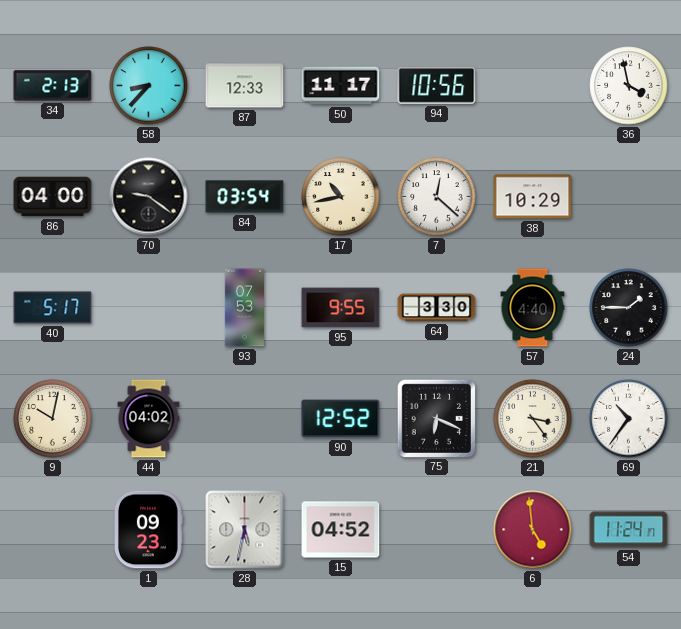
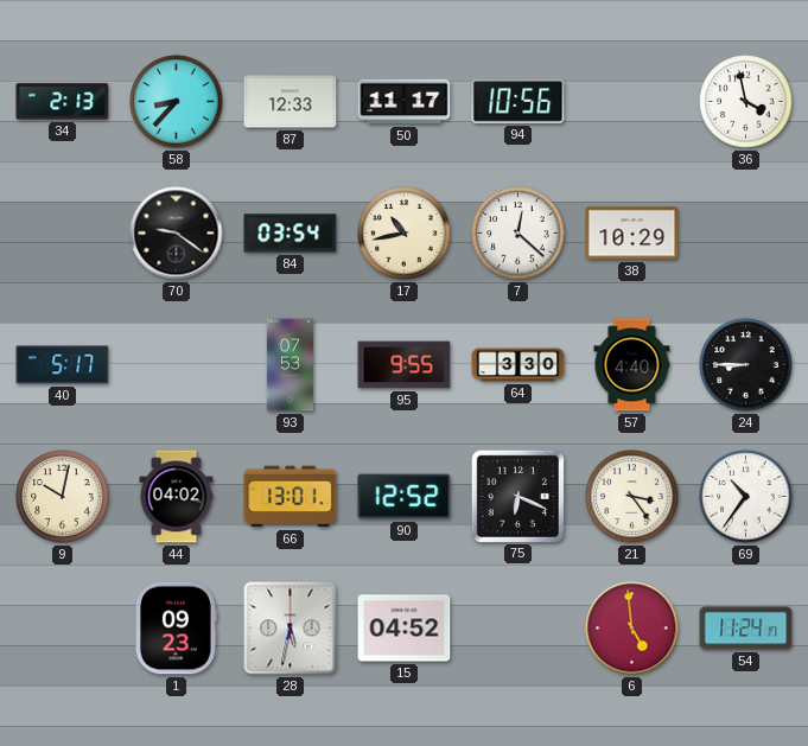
86: 04:00 -> none (53, 197)
24: 1:45 -> 8:45 (746, 365)
66: none -> 13:01 (291, 497)
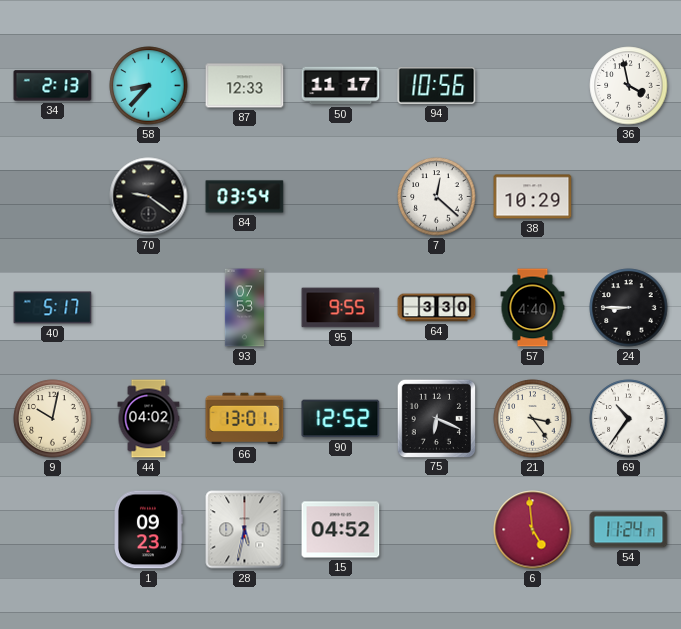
17: 10:43 -> none (405, 234)
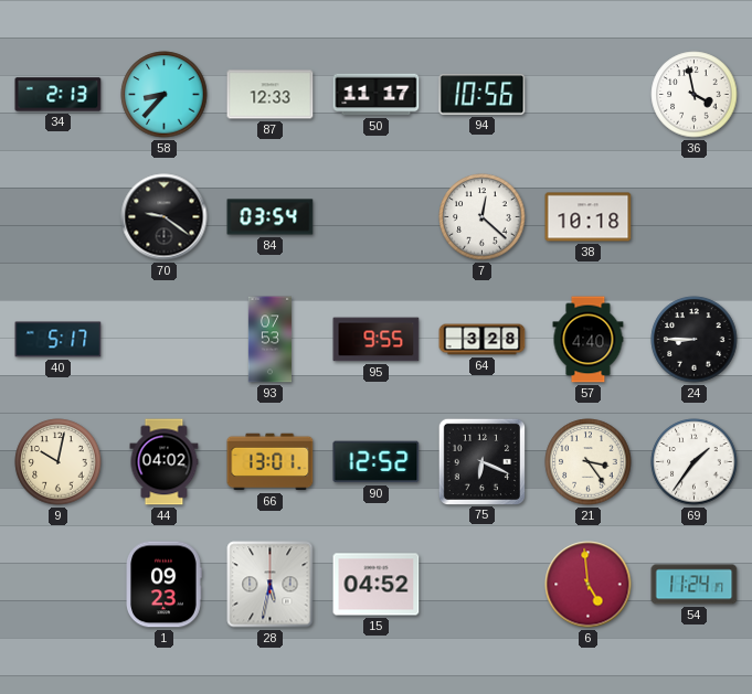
38: 10:29 -> 10:18 (589, 217)
64: 3:30 -> 3:28 (483, 340)
69: 10:36 -> 1:36 (695, 462)
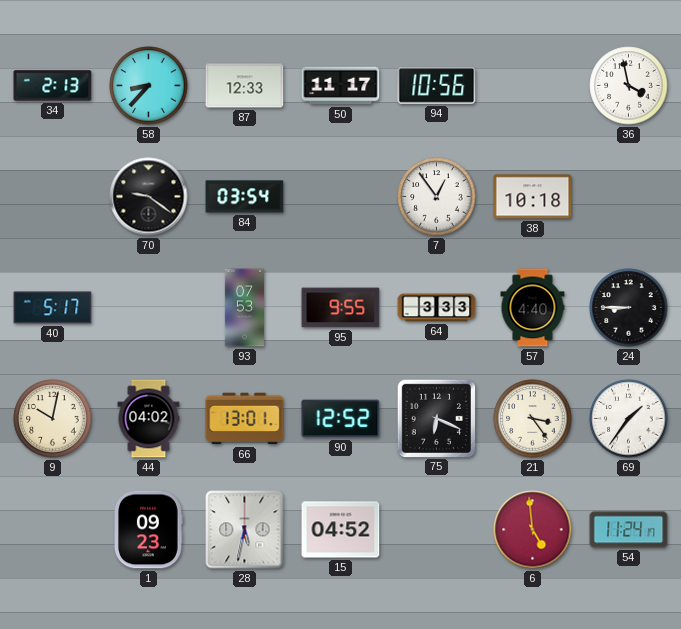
7: 12:22 -> 12:54 (437, 197)
64: 3:28 -> 3:33 (437, 308)
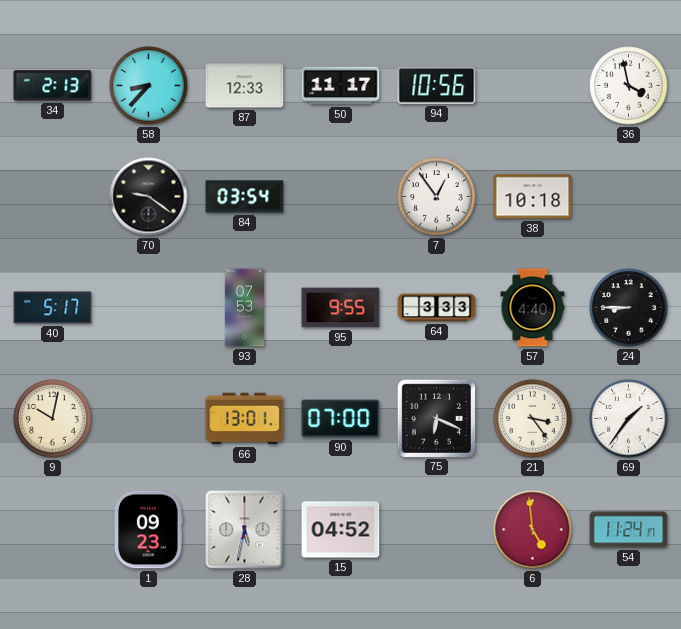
44: 04:02 -> none (149, 419)
90: 12:52 -> 07:00 (341, 419)
